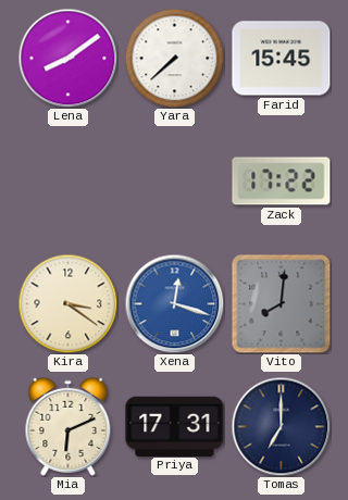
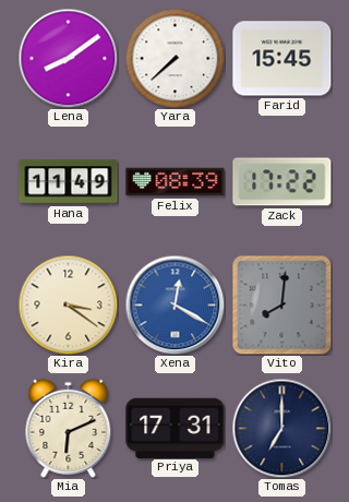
Hana: none -> 11:49 (69, 182)
Felix: none -> 08:39 (176, 182)
Xena: 12:18 -> 12:20 (174, 304)
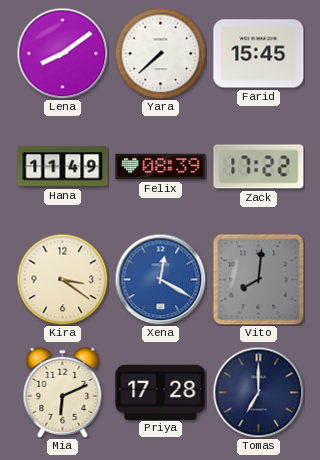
Priya: 17:31 -> 17:28 (161, 392)
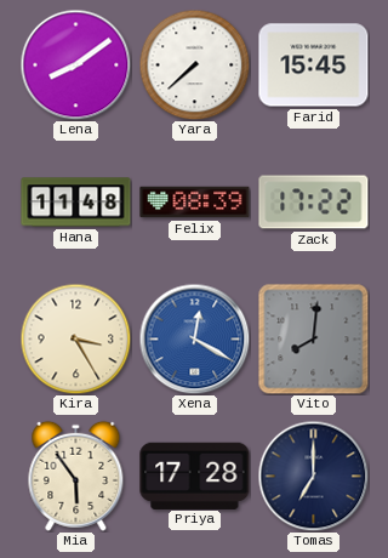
Hana: 11:49 -> 11:48 (76, 203)
Kira: 3:21 -> 3:25 (75, 338)
Mia: 6:11 -> 5:54 (76, 476)
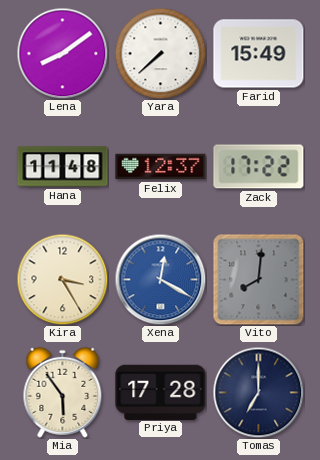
Farid: 15:45 -> 15:49 (259, 54)
Felix: 08:39 -> 12:37 (161, 167)
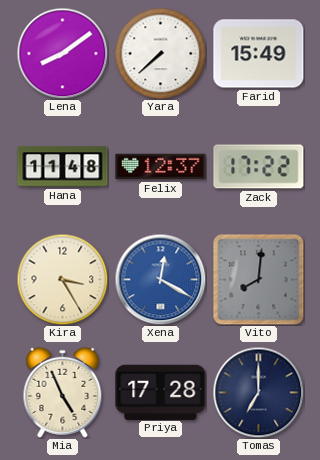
Mia: 5:54 -> 4:56 (63, 392)
